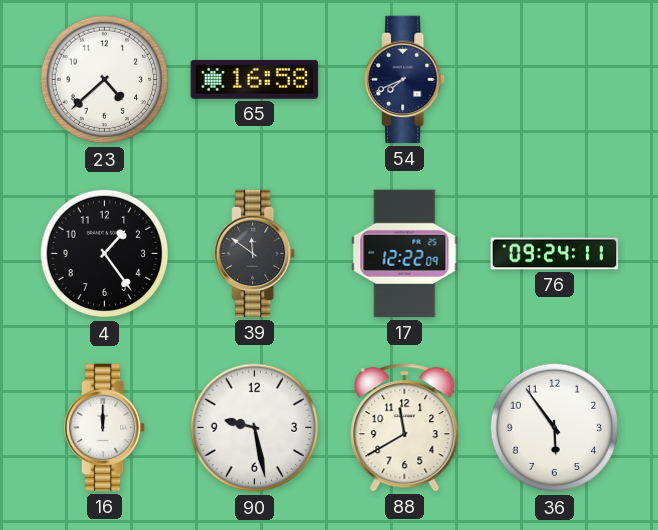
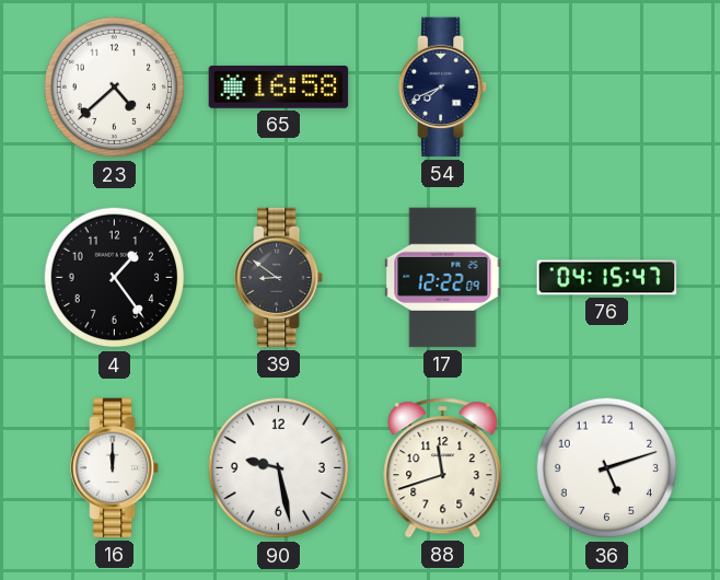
39: 11:51 -> 8:51 (280, 278)
76: 09:24 -> 04:15 (607, 278)
88: 11:40 -> 11:42 (443, 468)
36: 5:54 -> 5:12 (607, 468)
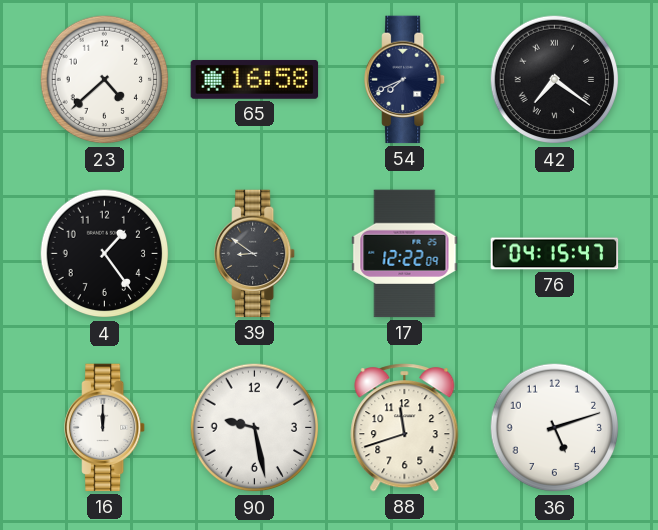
42: none -> 7:21 (555, 80)
